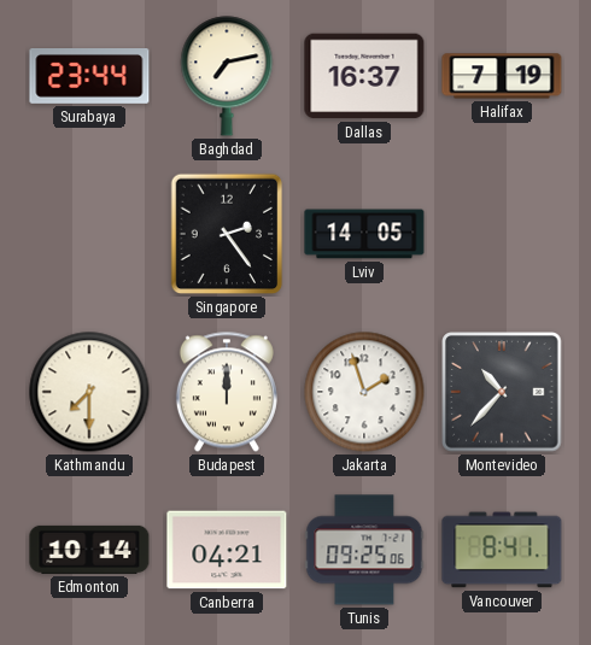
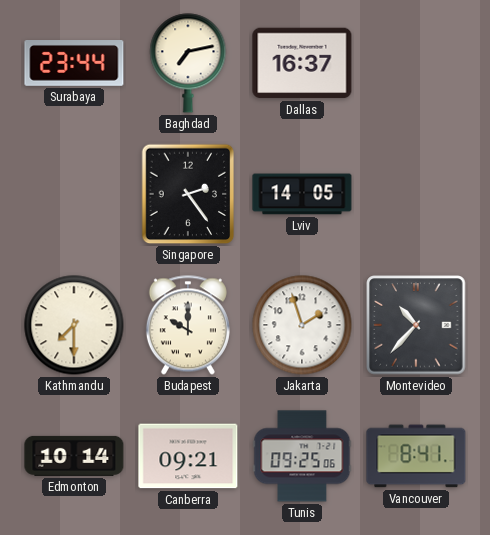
Halifax: 7:19 -> none (502, 76)
Budapest: 12:00 -> 10:00 (188, 325)
Canberra: 04:21 -> 09:21 (188, 456)
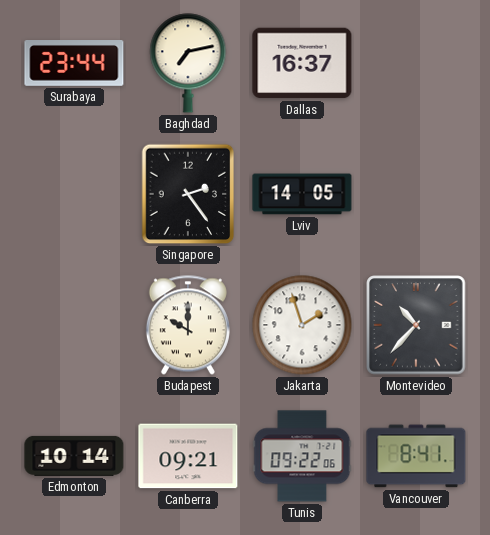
Kathmandu: 7:30 -> none (74, 325)
Tunis: 09:25 -> 09:22 (302, 456)
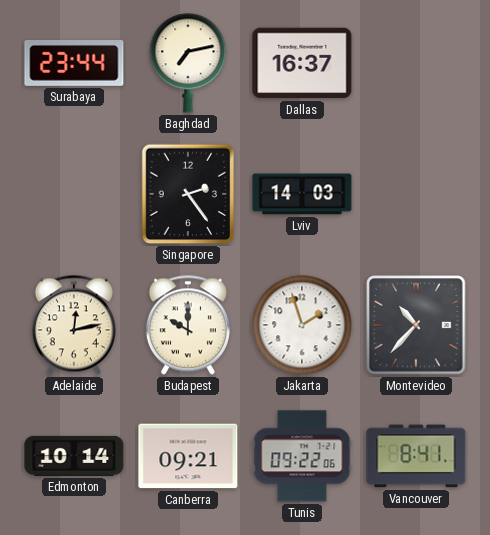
Lviv: 14:05 -> 14:03 (302, 194)
Adelaide: none -> 12:13 (74, 325)
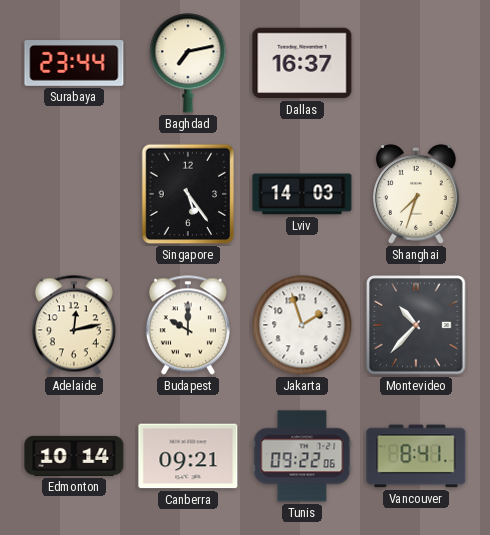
Singapore: 2:24 -> 5:24 (188, 194)
Shanghai: none -> 7:33 (417, 194)
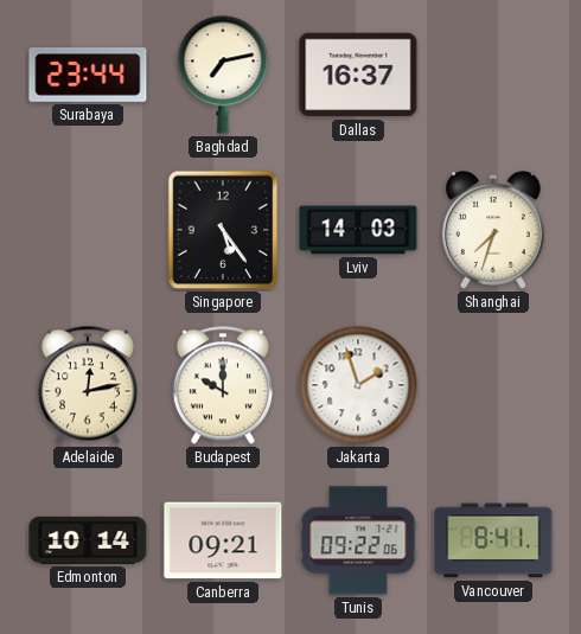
Montevideo: 10:37 -> none (416, 325)
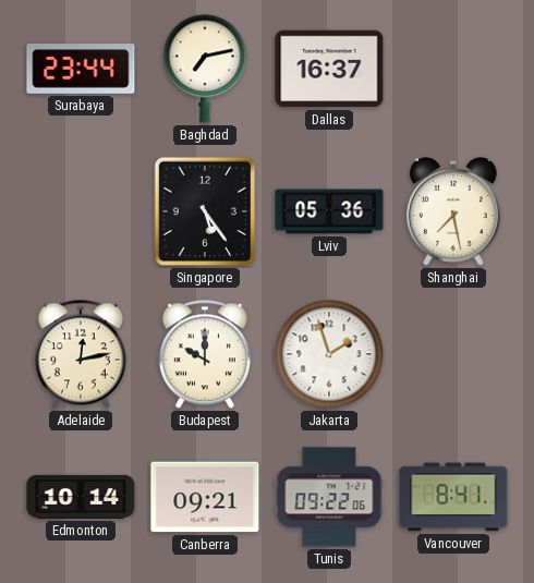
Lviv: 14:03 -> 05:36 (329, 211)
Shanghai: 7:33 -> 7:28 (454, 211)
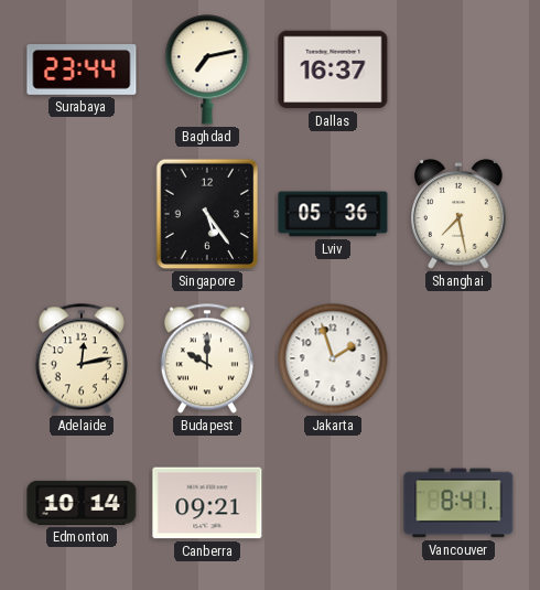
Tunis: 09:22 -> none (329, 497)
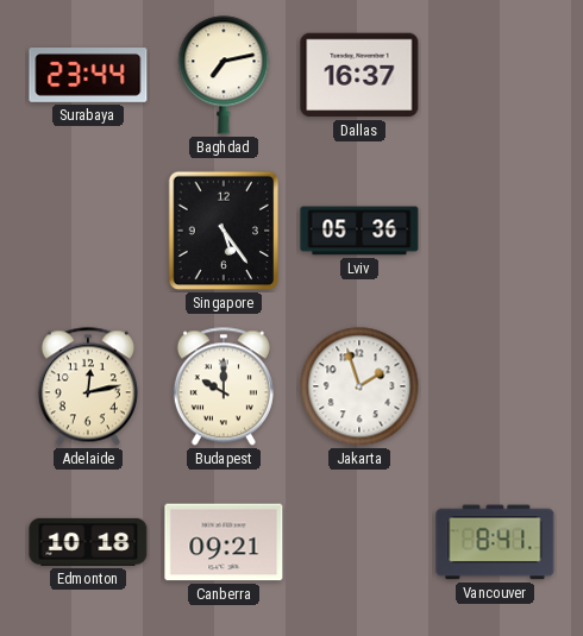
Shanghai: 7:28 -> none (460, 214)
Edmonton: 10:14 -> 10:18 (88, 542)
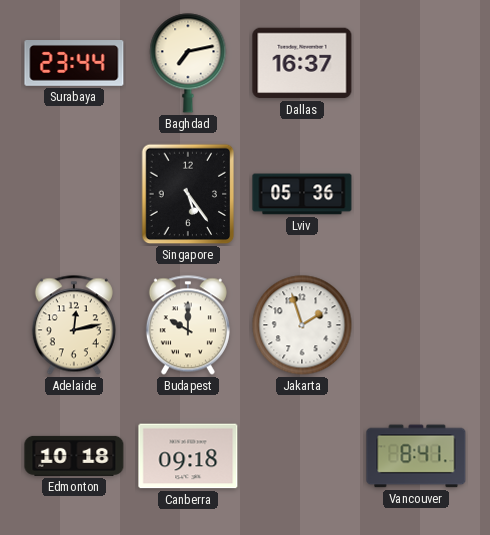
Canberra: 09:21 -> 09:18 (188, 456)
